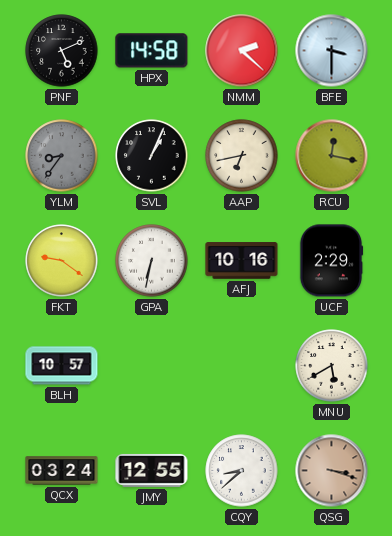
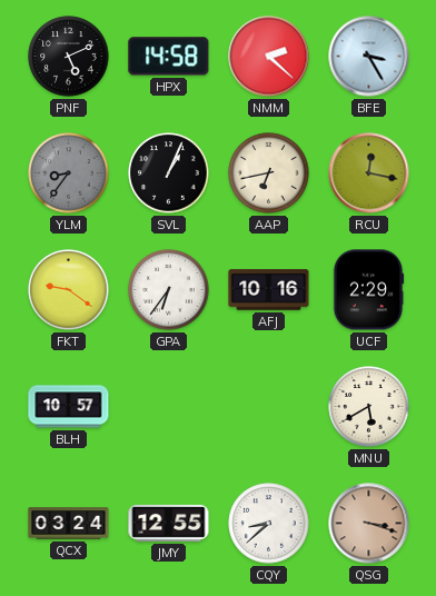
BFE: 3:30 -> 3:25 (369, 57)
GPA: 6:32 -> 6:36 (169, 290)
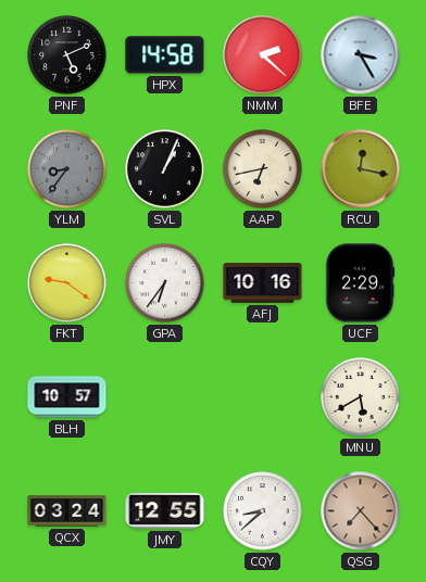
QSG: 3:18 -> 7:23 (361, 511)
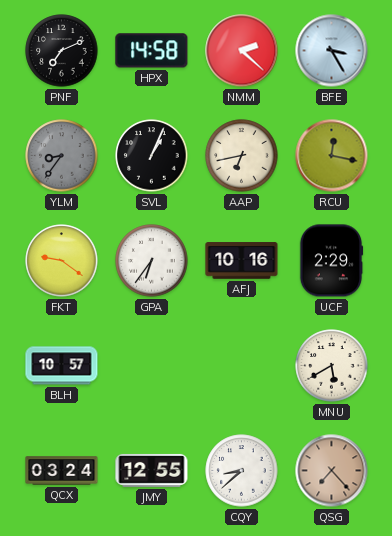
PNF: 5:11 -> 7:11 (62, 51)
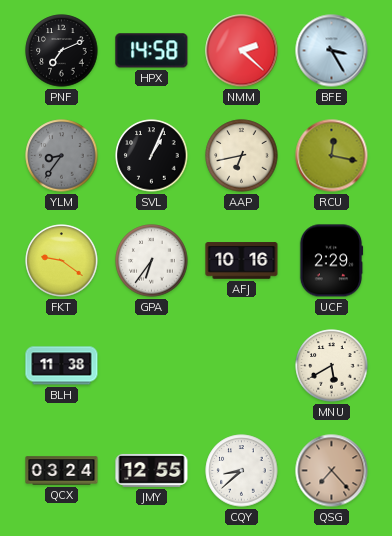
BLH: 10:57 -> 11:38 (62, 366)
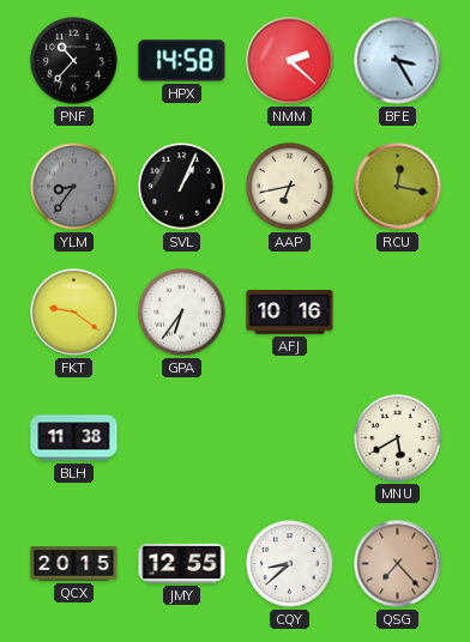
PNF: 7:11 -> 10:37 (74, 61)
UCF: 2:29 -> none (331, 261)
QCX: 03:24 -> 20:15 (74, 564)
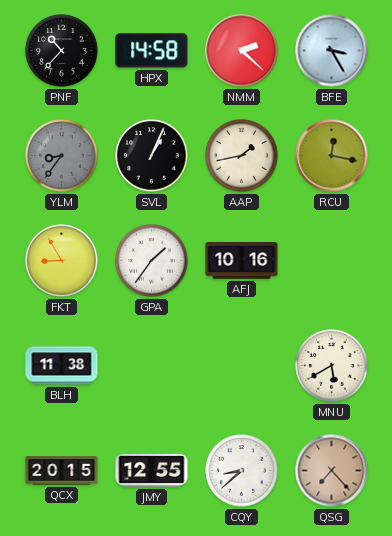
AAP: 6:43 -> 1:43 (242, 156)
FKT: 9:21 -> 8:55 (62, 261)
GPA: 6:36 -> 1:36 (152, 261)
